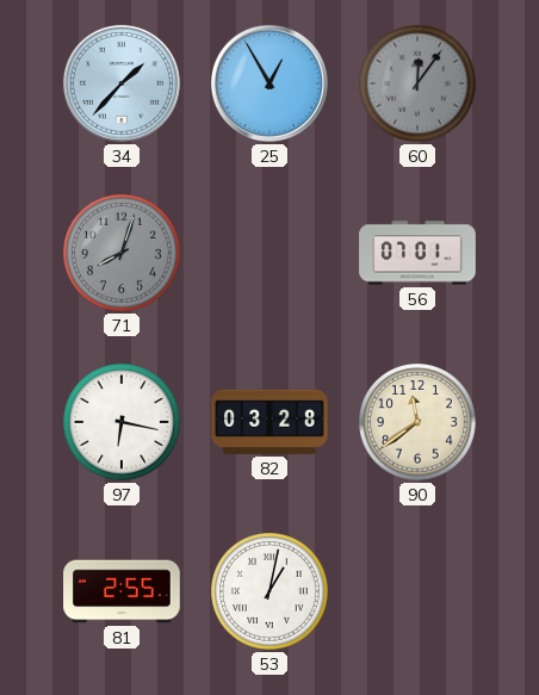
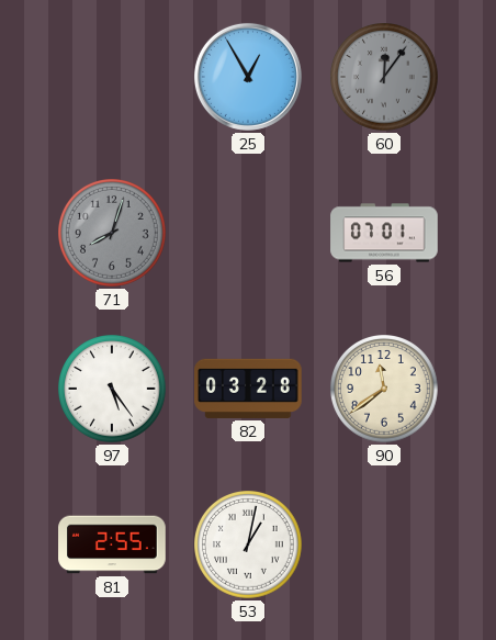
34: 1:37 -> none (122, 83)
97: 6:17 -> 5:24 (113, 390)
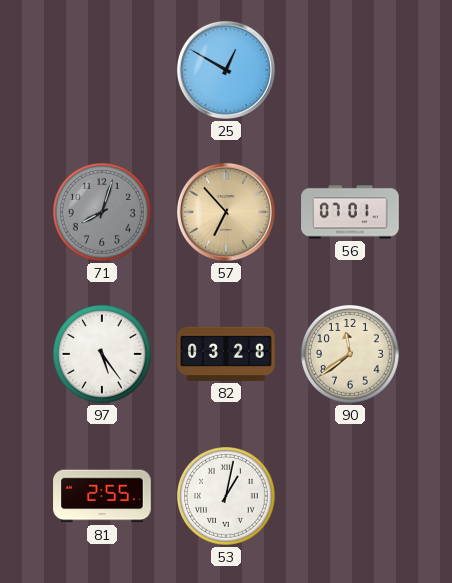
25: 12:55 -> 12:50 (226, 70)
60: 12:06 -> none (385, 78)
57: none -> 6:53 (226, 212)
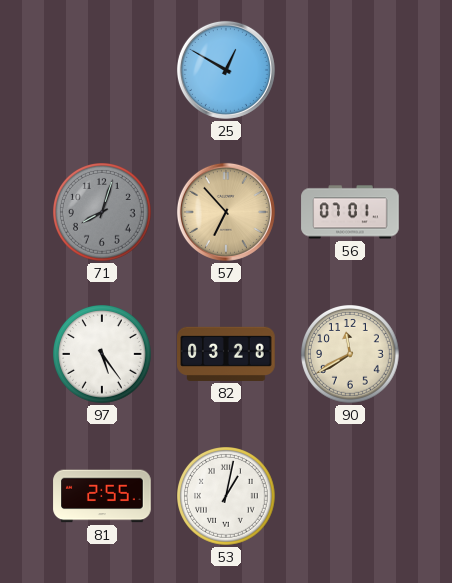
90: 11:39 -> 11:40 (351, 355)
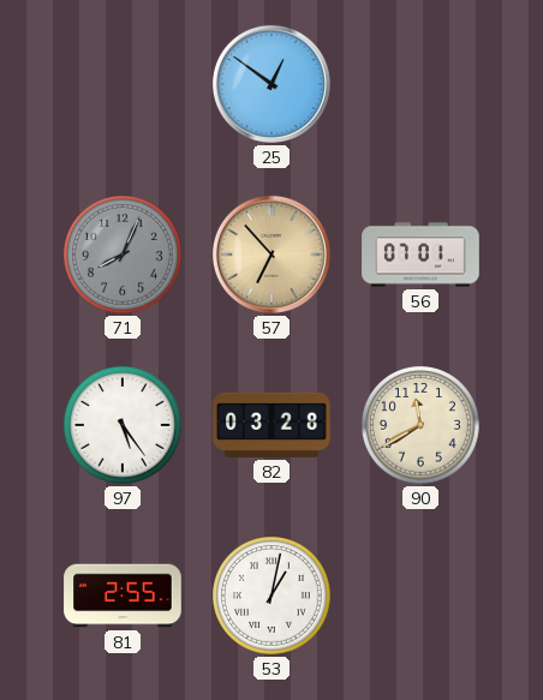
25: 12:50 -> 12:51 (271, 84)
71: 8:03 -> 8:04 (124, 256)
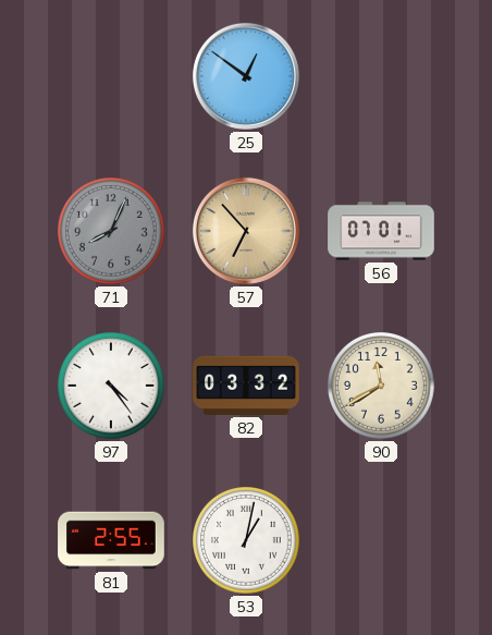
97: 5:24 -> 4:24 (112, 387)
82: 03:28 -> 03:32 (246, 386)
